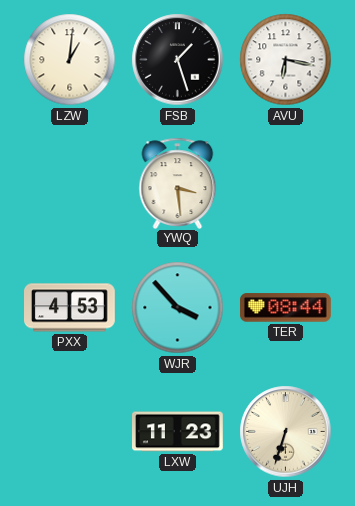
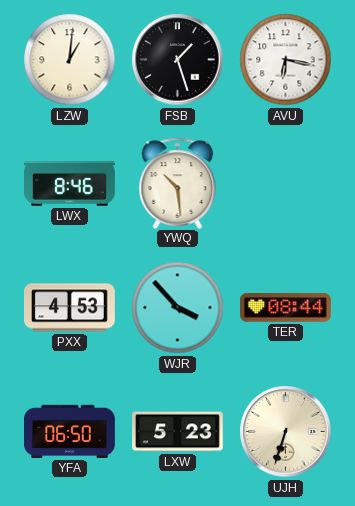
LWX: none -> 8:46 (70, 184)
YWQ: 3:29 -> 10:29 (178, 183)
YFA: none -> 06:50 (70, 431)
LXW: 11:23 -> 5:23 (178, 432)
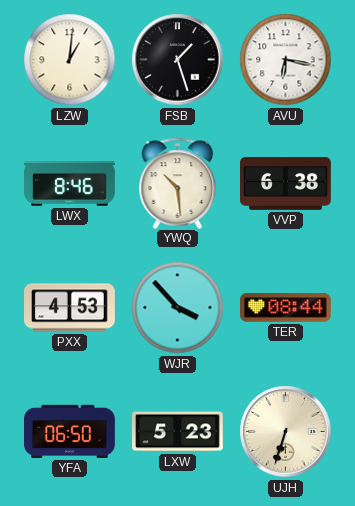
VVP: none -> 6:38 (286, 184)
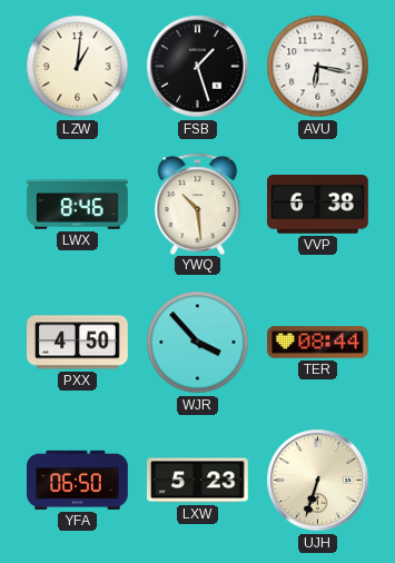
PXX: 4:53 -> 4:50 (78, 343)
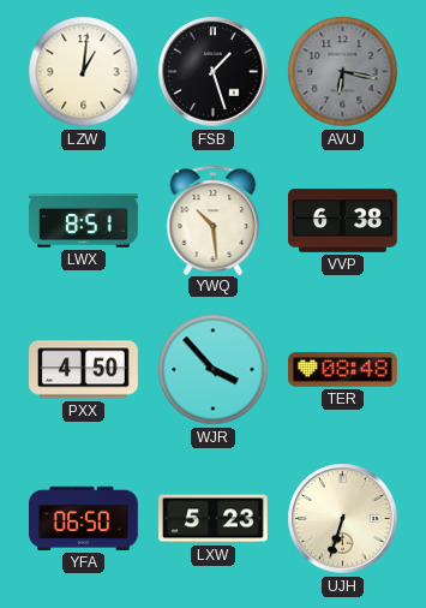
AVU dial: white -> grey (343, 72)
LWX: 8:46 -> 8:51 (84, 221)
TER: 08:44 -> 08:48 (343, 370)
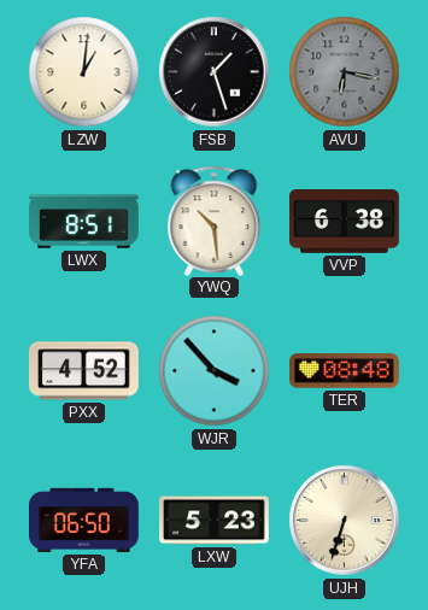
PXX: 4:50 -> 4:52 (84, 371)
